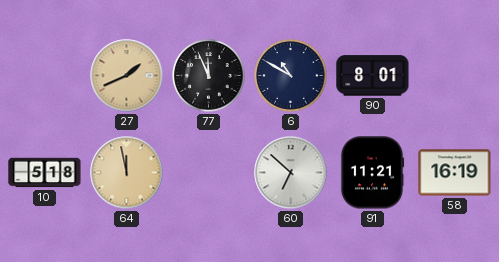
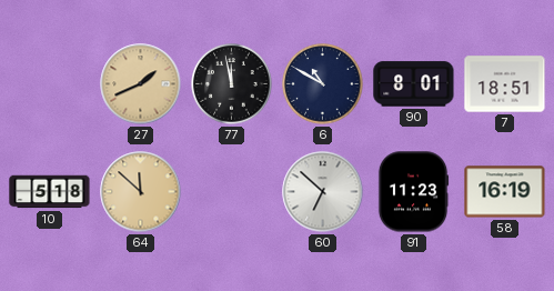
77: 11:56 -> 11:58 (232, 84)
7: none -> 18:51 (505, 84)
64: 11:58 -> 11:52 (141, 192)
91: 11:21 -> 11:23 (413, 192)
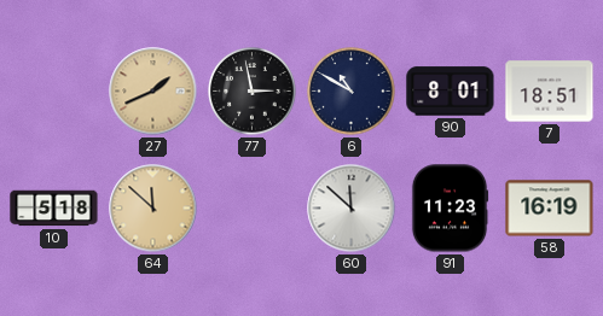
77: 11:58 -> 2:58 (253, 92)
60: 6:52 -> 11:52 (352, 209)
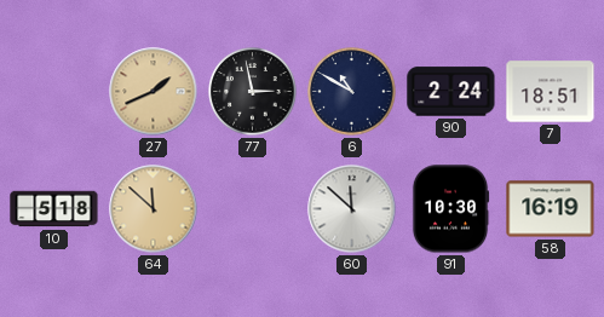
90: 8:01 -> 2:24 (451, 92)
91: 11:23 -> 10:30 (450, 209)
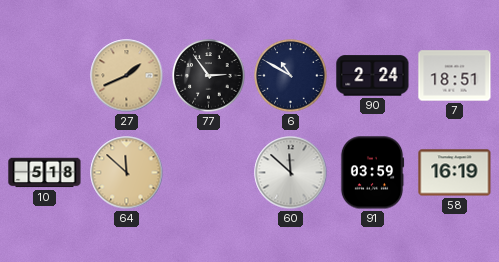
77: 2:58 -> 2:54 (209, 76)
91: 10:30 -> 03:59 (372, 173)
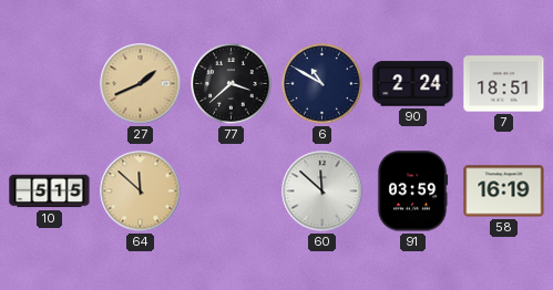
77: 2:54 -> 3:38 (232, 84)
10: 5:18 -> 5:15 (50, 191)
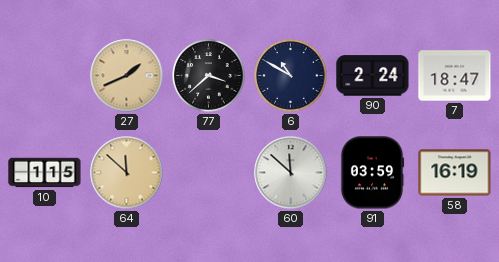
7: 18:51 -> 18:47 (455, 76)
10: 5:15 -> 1:15 (45, 173)
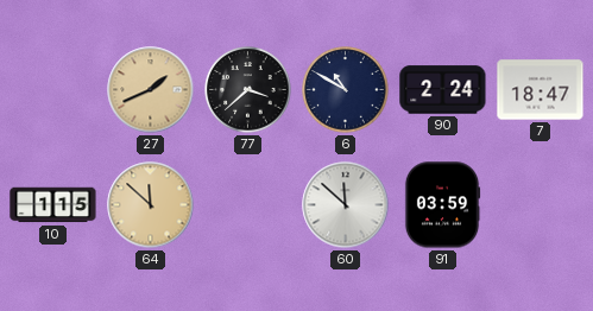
58: 16:19 -> none (455, 173)
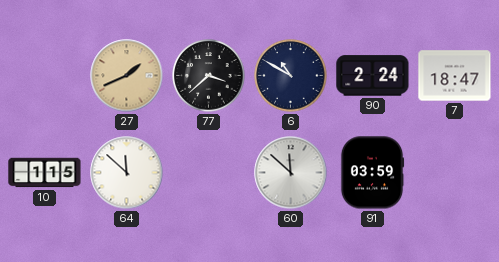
64 dial: champagne -> white (127, 173)
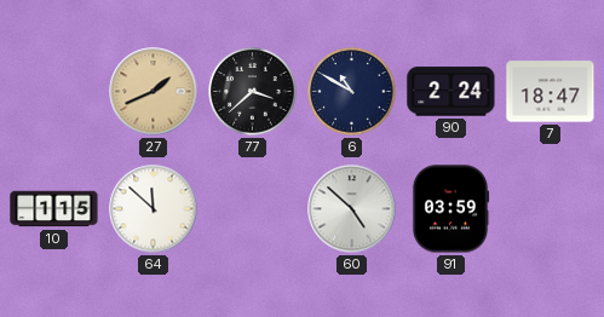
60: 11:52 -> 4:52 (352, 209)
